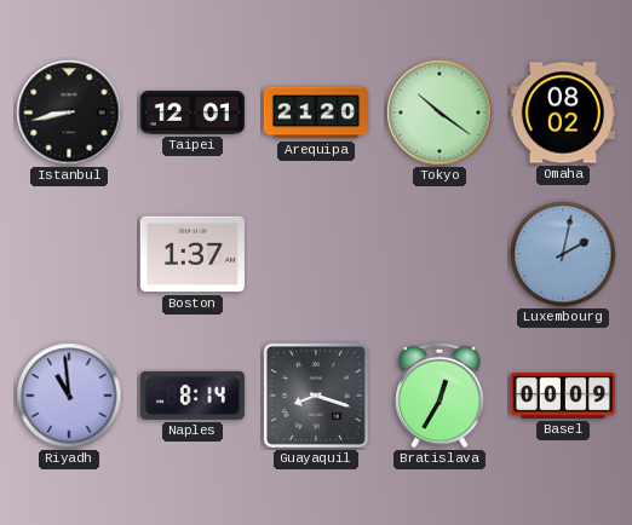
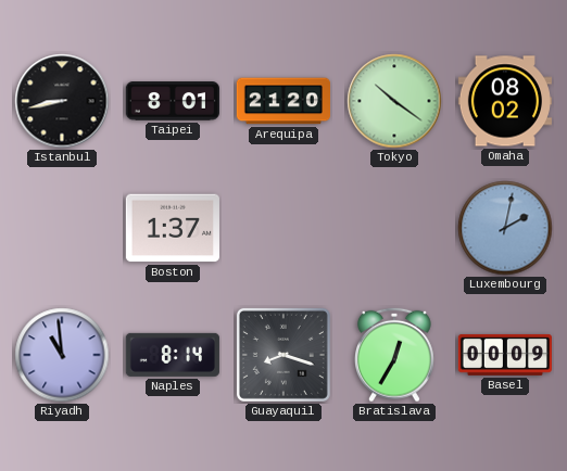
Taipei: 12:01 -> 8:01 (173, 101)
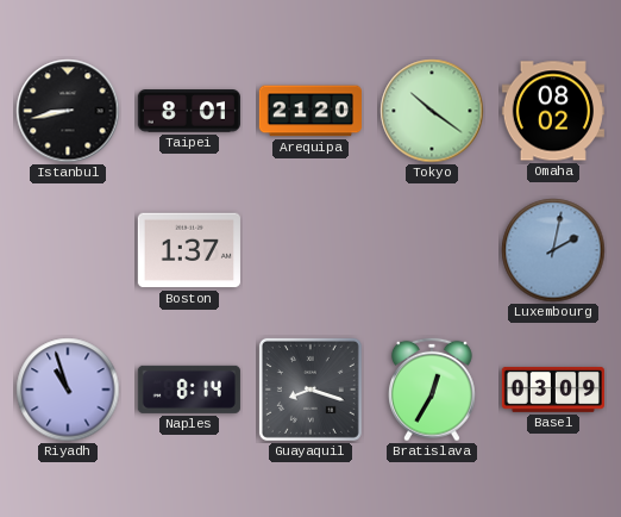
Riyadh: 10:59 -> 10:57 (68, 390)
Basel: 00:09 -> 03:09 (553, 390)
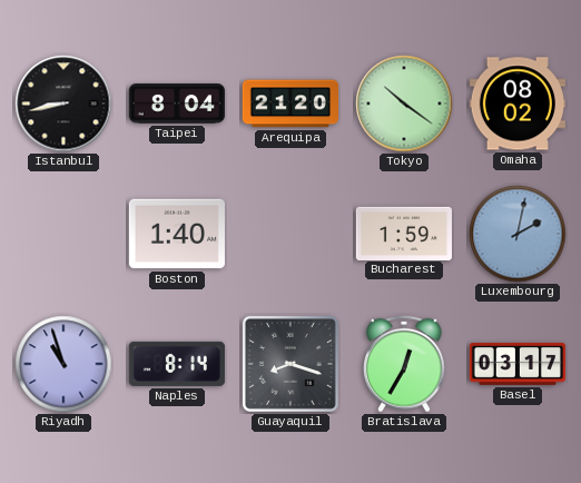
Taipei: 8:01 -> 8:04 (177, 103)
Boston: 1:37 -> 1:40 (177, 234)
Bucharest: none -> 1:59 (404, 233)
Basel: 03:09 -> 03:17 (518, 364)
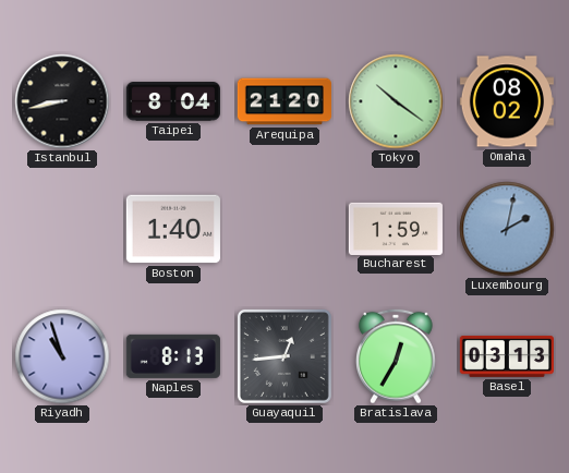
Naples: 8:14 -> 8:13 (173, 356)
Guayaquil: 8:18 -> 12:44 (284, 356)
Basel: 03:17 -> 03:13 (507, 356)
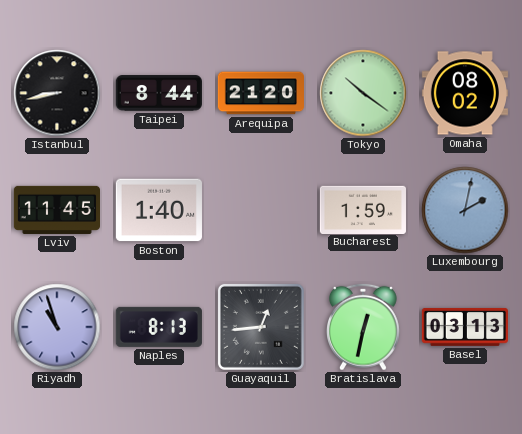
Taipei: 8:04 -> 8:44 (159, 93)
Lviv: none -> 11:45 (56, 210)
Bratislava: 12:35 -> 12:32 (364, 327)
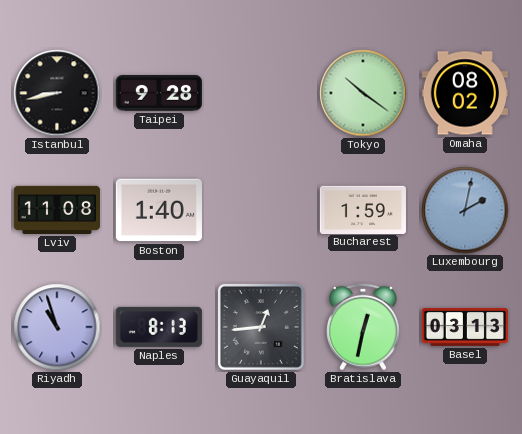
Taipei: 8:44 -> 9:28 (159, 93)
Arequipa: 21:20 -> none (261, 93)
Lviv: 11:45 -> 11:08 (56, 210)
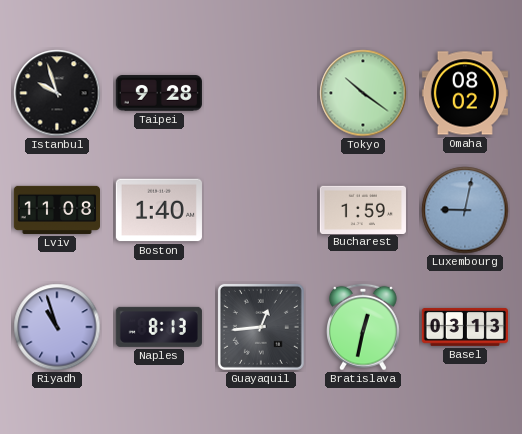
Istanbul: 8:43 -> 9:57 (57, 93)
Luxembourg: 2:02 -> 9:02 (465, 210)
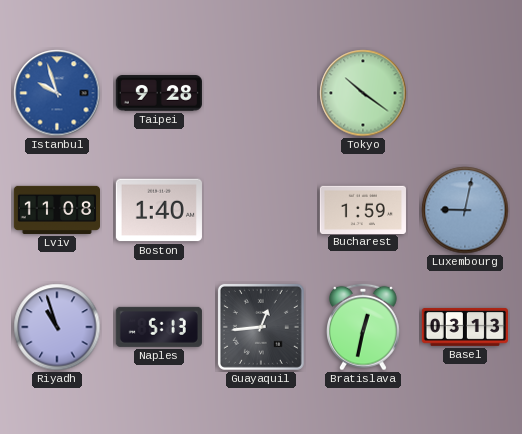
Istanbul dial: black -> blue (57, 93)
Omaha: 08:02 -> none (465, 93)
Naples: 8:13 -> 5:13 (159, 327)
